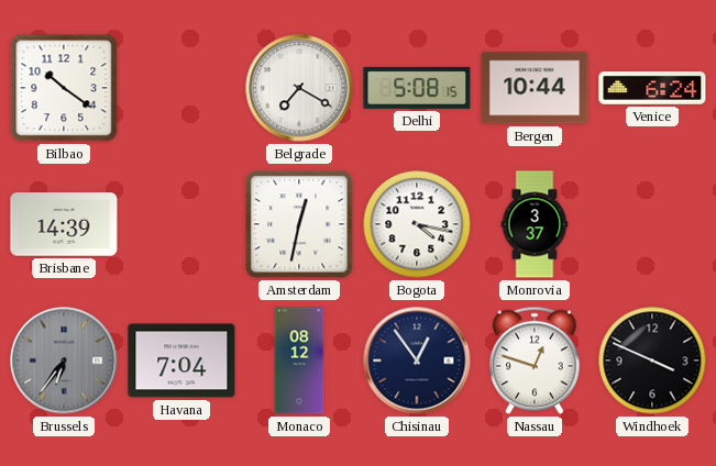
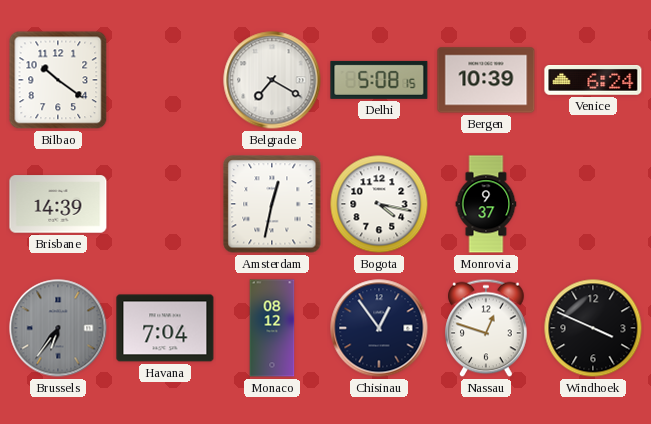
Bergen: 10:44 -> 10:39 (486, 80)
Monrovia: 3:37 -> 9:37 (486, 204)
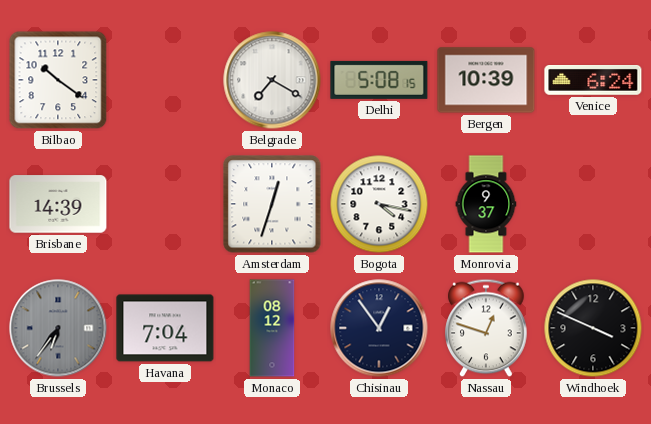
Amsterdam: 12:32 -> 12:33 (272, 204)
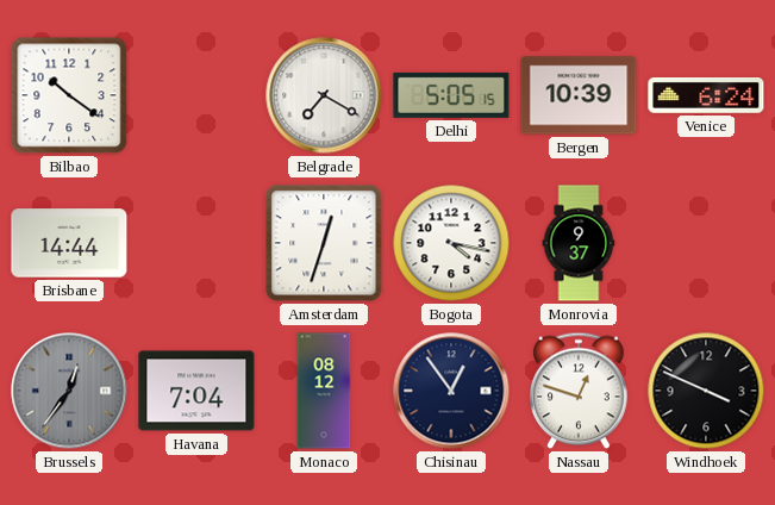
Delhi: 5:08 -> 5:05 (451, 95)
Brisbane: 14:39 -> 14:44 (69, 243)
Brussels: 6:36 -> 12:36 (69, 391)
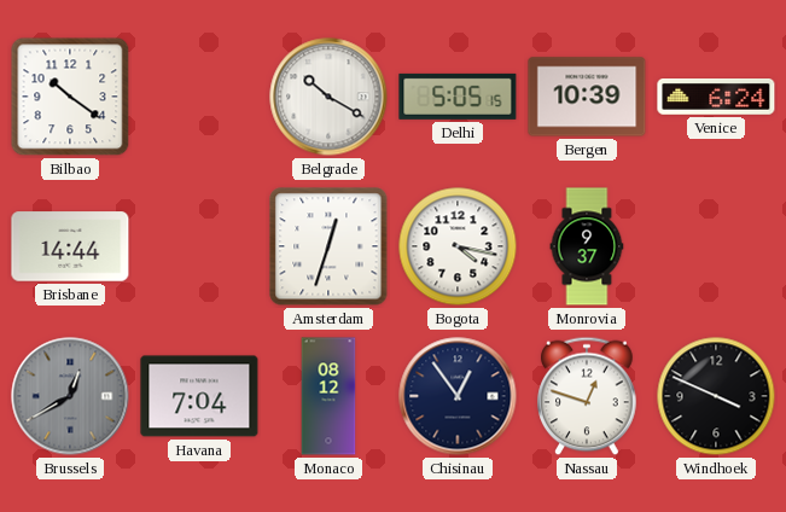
Belgrade: 7:20 -> 10:20 (328, 97)
Brussels: 12:36 -> 12:40 (70, 396)
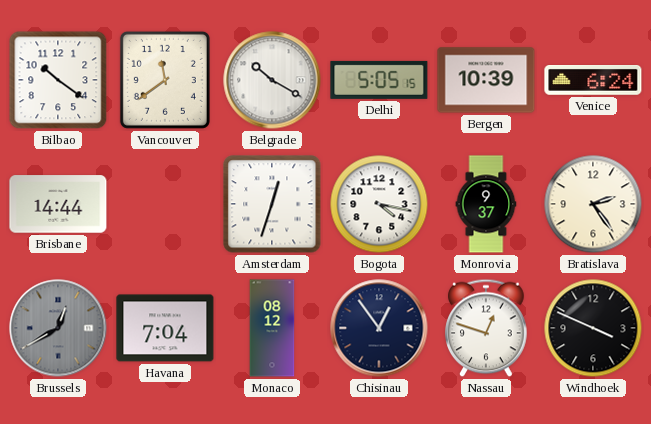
Vancouver: none -> 11:39 (165, 80)
Bratislava: none -> 2:24 (593, 204)
